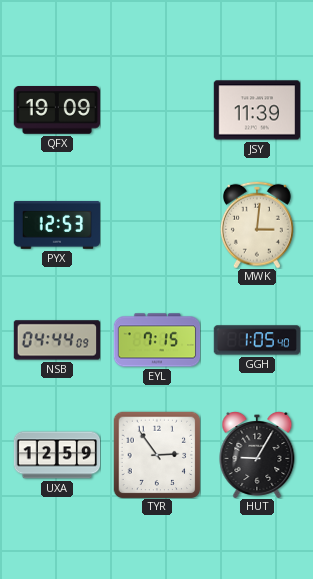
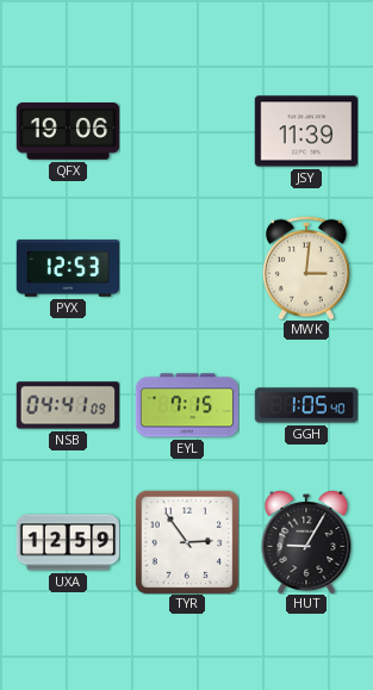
QFX: 19:09 -> 19:06 (67, 132)
NSB: 04:44 -> 04:41 (67, 405)
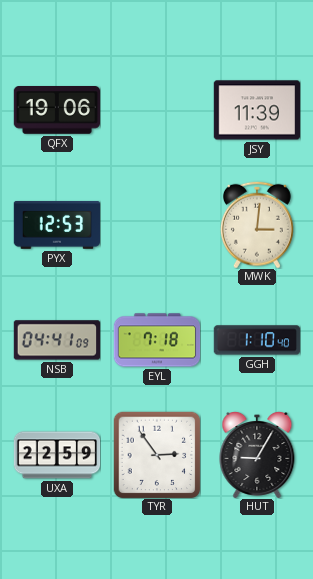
EYL: 7:15 -> 7:18 (157, 340)
GGH: 1:05 -> 1:10 (257, 340)
UXA: 12:59 -> 22:59 (57, 455)
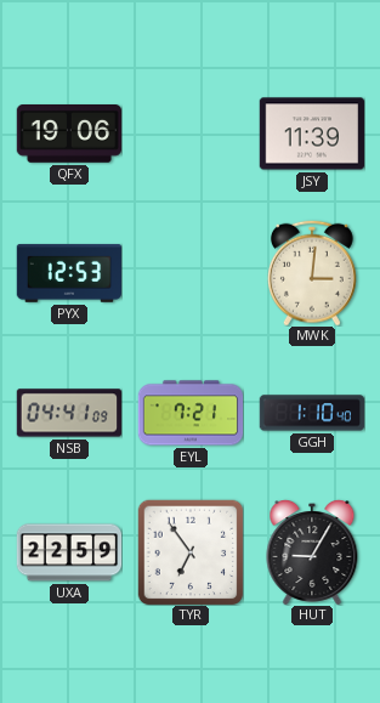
EYL: 7:18 -> 7:21 (191, 413)
TYR: 2:54 -> 6:54 (191, 552)
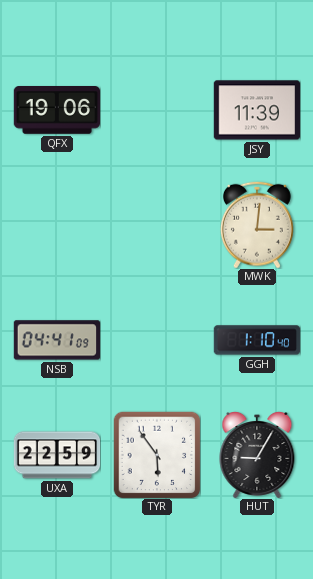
PYX: 12:53 -> none (68, 273)
EYL: 7:21 -> none (191, 413)
TYR: 6:54 -> 5:54 (157, 455)
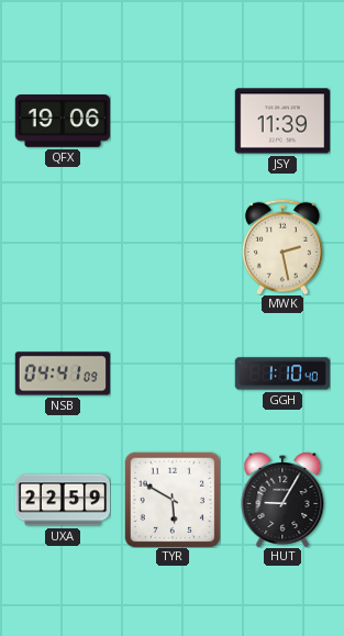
MWK: 3:01 -> 2:28 (282, 247)
TYR: 5:54 -> 5:50 (173, 500)
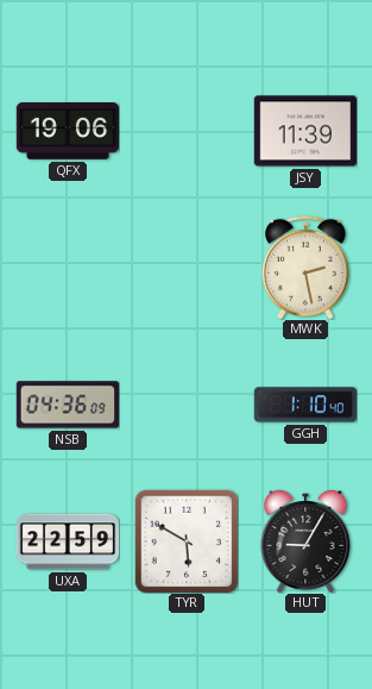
NSB: 04:41 -> 04:36 (67, 405)
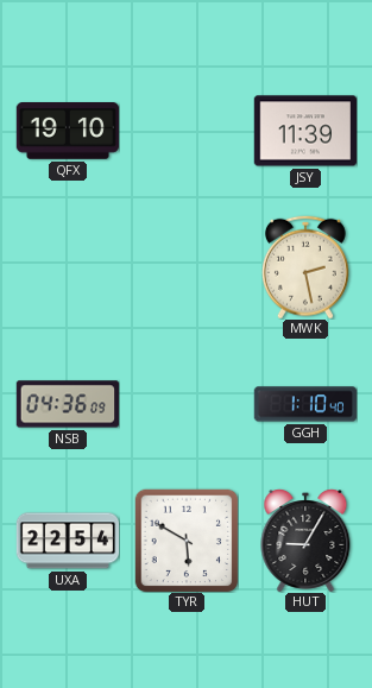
QFX: 19:06 -> 19:10 (67, 132)
UXA: 22:59 -> 22:54 (68, 541)
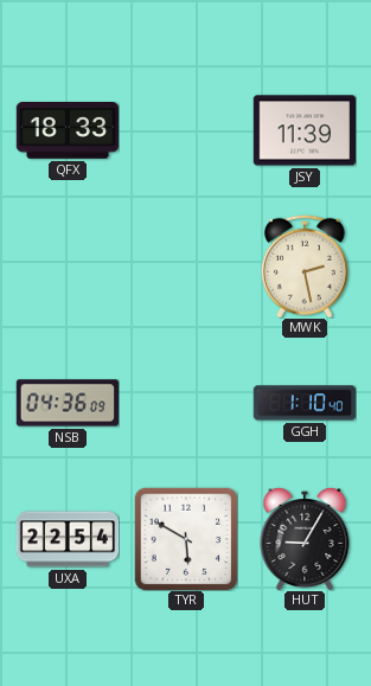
QFX: 19:10 -> 18:33 (66, 132)
